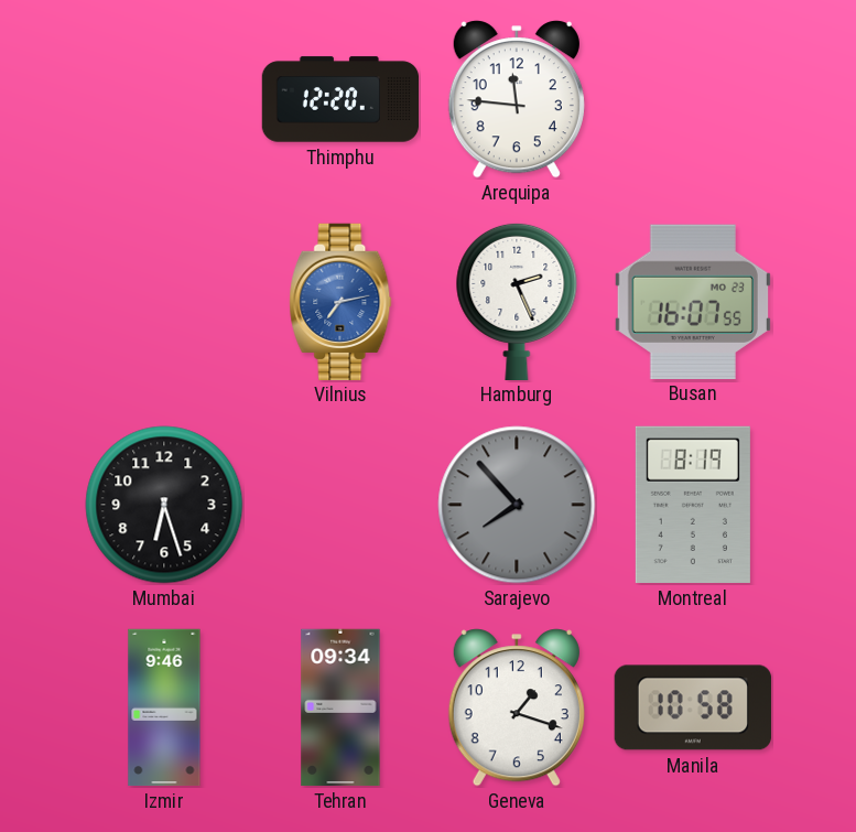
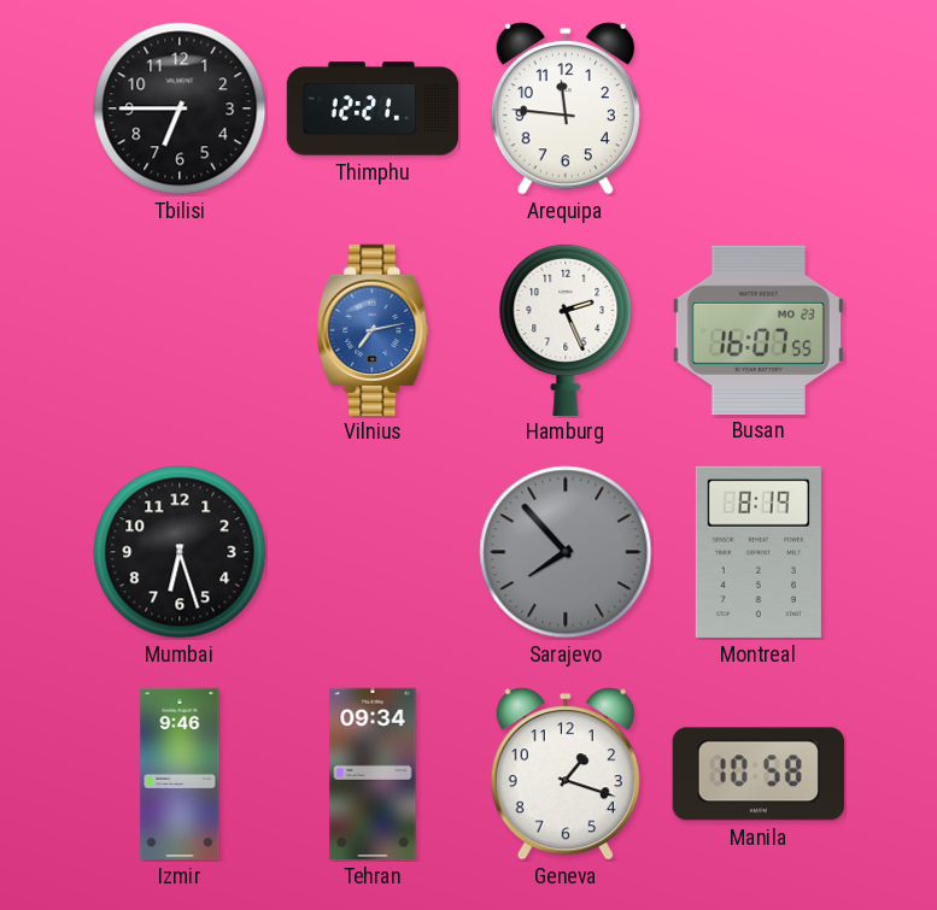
Tbilisi: none -> 6:45 (180, 108)
Thimphu: 12:20 -> 12:21 (373, 108)
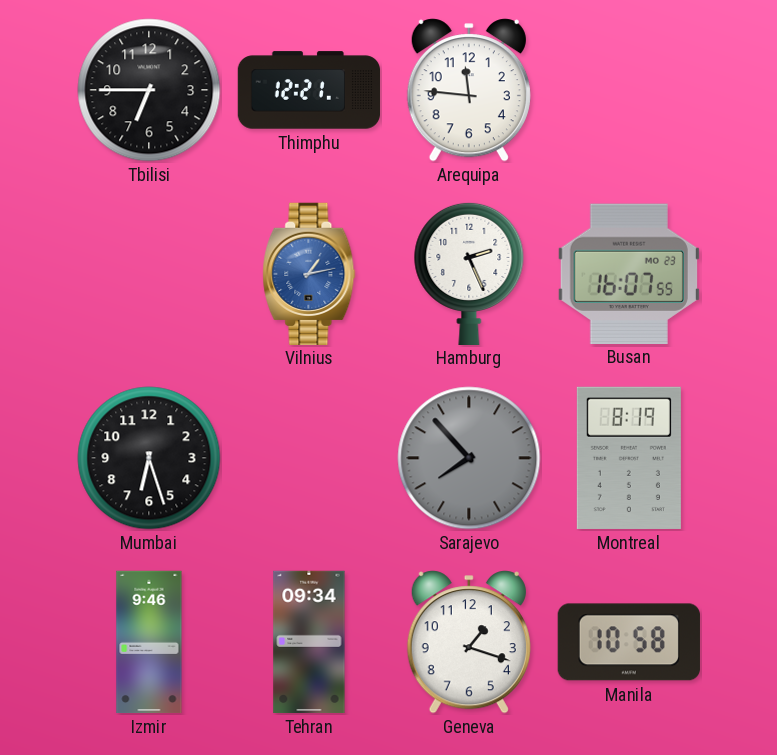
Vilnius: 7:13 -> 1:13 (309, 273)
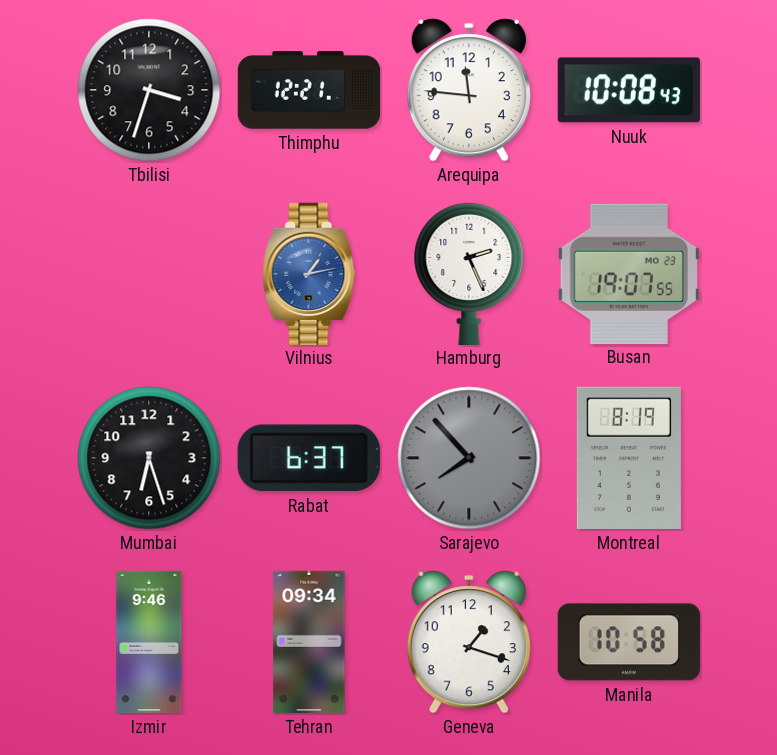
Tbilisi: 6:45 -> 3:33 (149, 90)
Nuuk: none -> 10:08 (629, 90)
Busan: 16:07 -> 19:07 (629, 273)
Rabat: none -> 6:37 (309, 458)
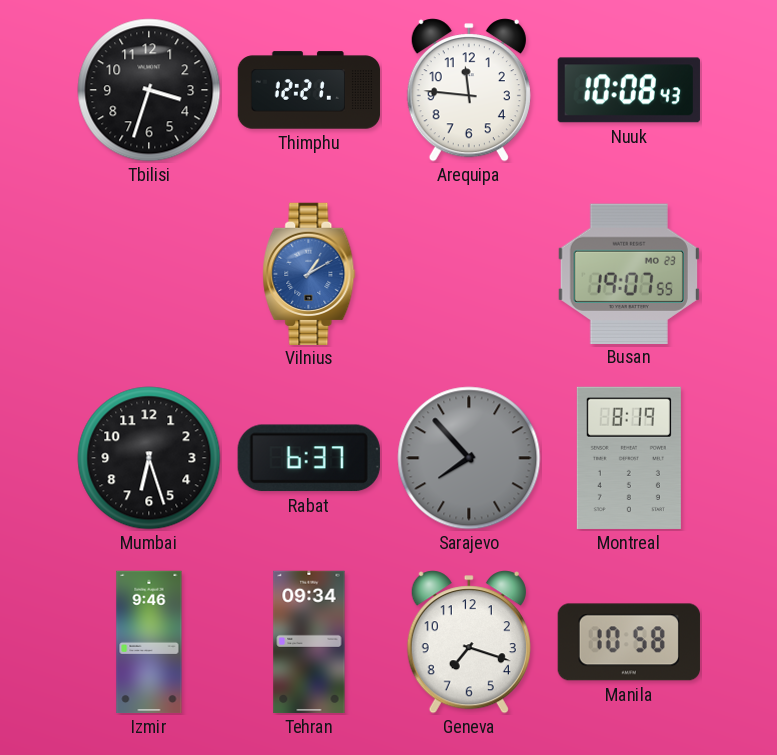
Vilnius: 1:13 -> 1:10 (309, 273)
Hamburg: 2:26 -> none (469, 273)
Geneva: 1:18 -> 7:18 (469, 642)
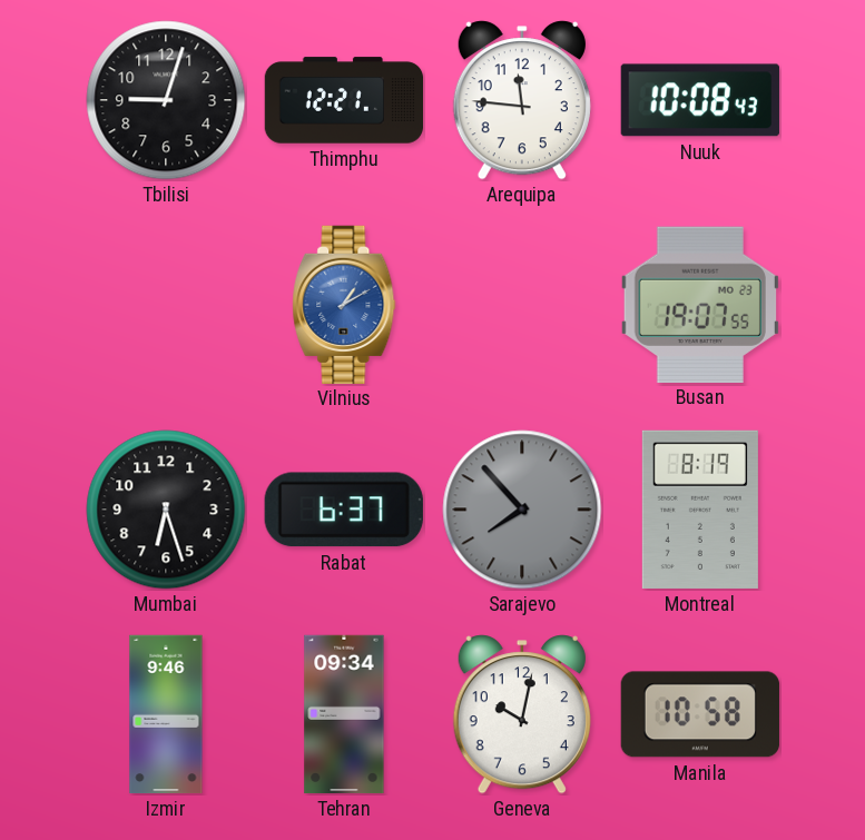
Tbilisi: 3:33 -> 9:03 (166, 100)
Geneva: 7:18 -> 10:02 (522, 714)
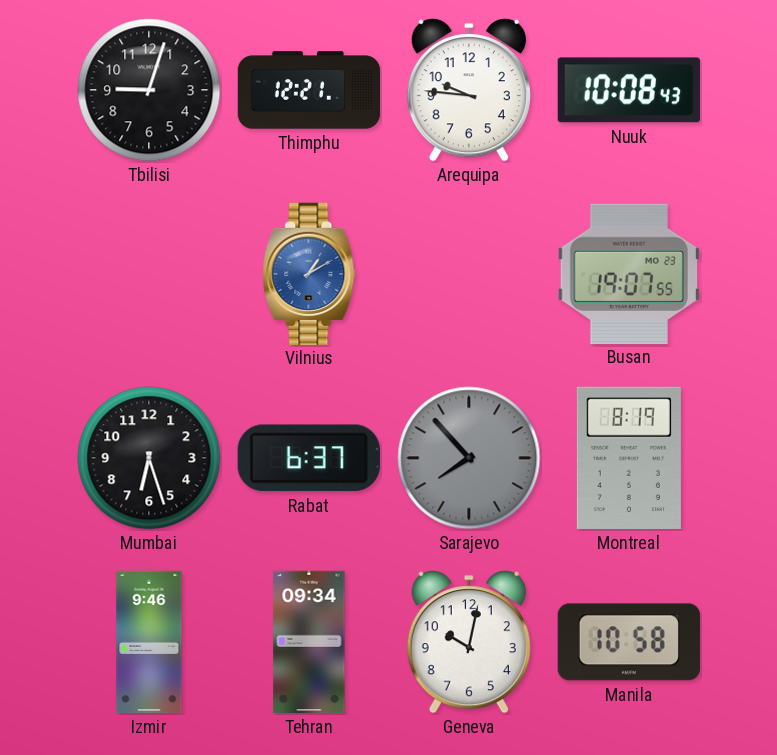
Arequipa: 11:46 -> 9:46 (469, 90)
